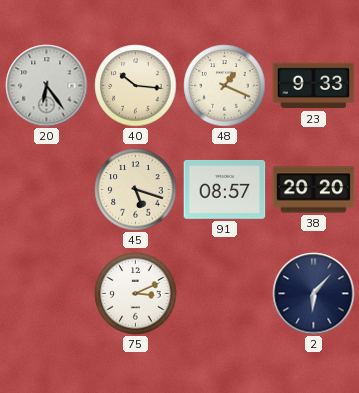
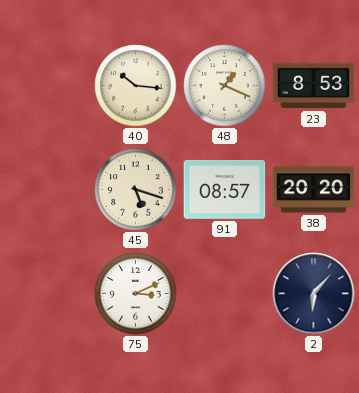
20: 6:24 -> none (47, 86)
23: 9:33 -> 8:53 (314, 86)
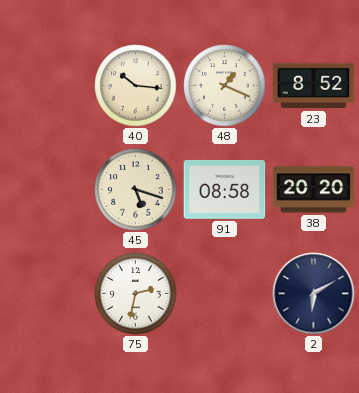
23: 8:53 -> 8:52 (314, 86)
91: 08:57 -> 08:58 (225, 189)
75: 3:11 -> 2:32 (136, 294)
2: 6:07 -> 6:10 (314, 294)
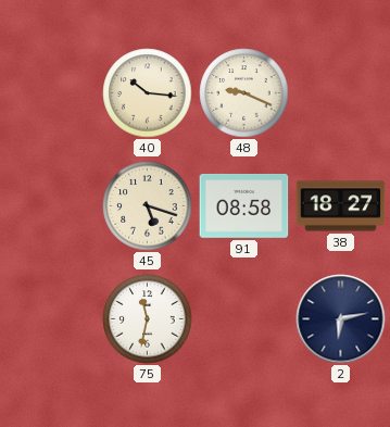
48: 1:19 -> 9:19 (244, 93)
23: 8:52 -> none (314, 86)
38: 20:20 -> 18:27 (341, 206)
75: 2:32 -> 11:32 (148, 319)
2: 6:10 -> 6:13 (341, 319)
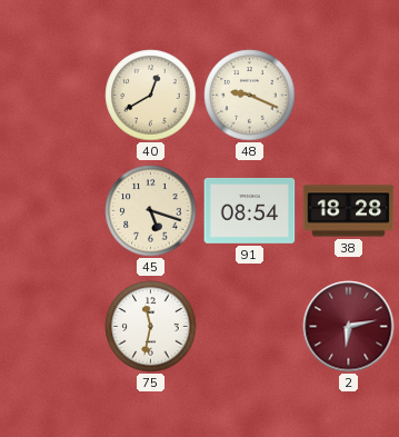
40: 10:16 -> 12:40 (151, 96)
91: 08:58 -> 08:54 (250, 210)
38: 18:27 -> 18:28 (349, 211)
2 dial: navy -> burgundy (349, 327)
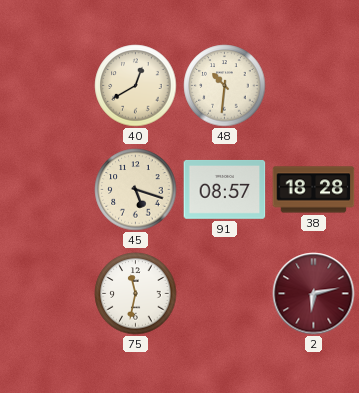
48: 9:19 -> 10:31 (225, 86)
91: 08:54 -> 08:57 (225, 189)
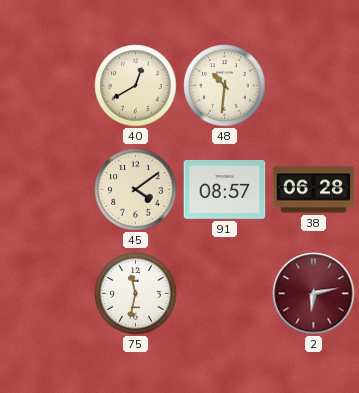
45: 5:18 -> 4:09 (136, 190)
38: 18:28 -> 06:28 (314, 190)
